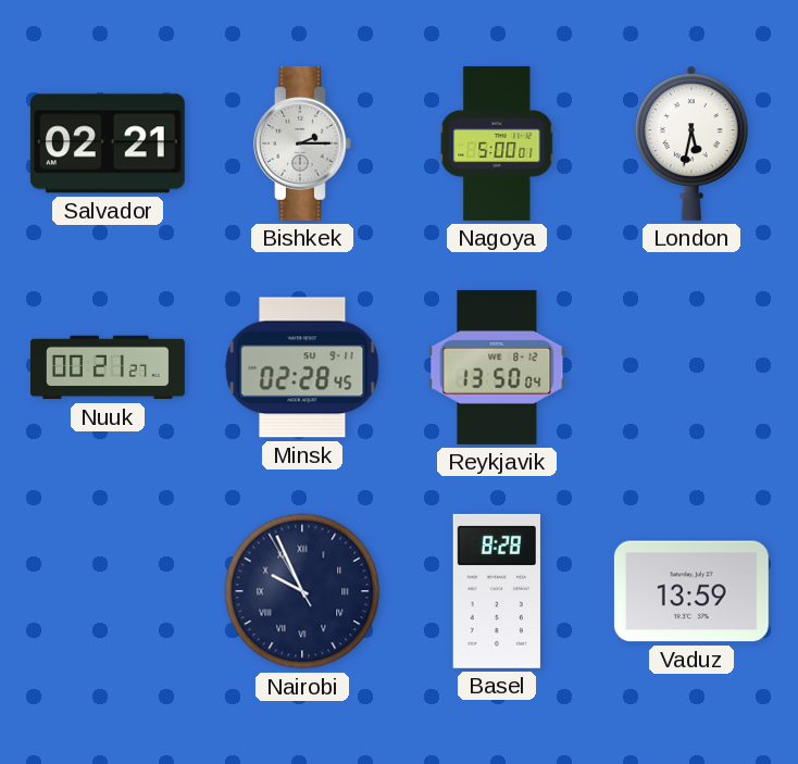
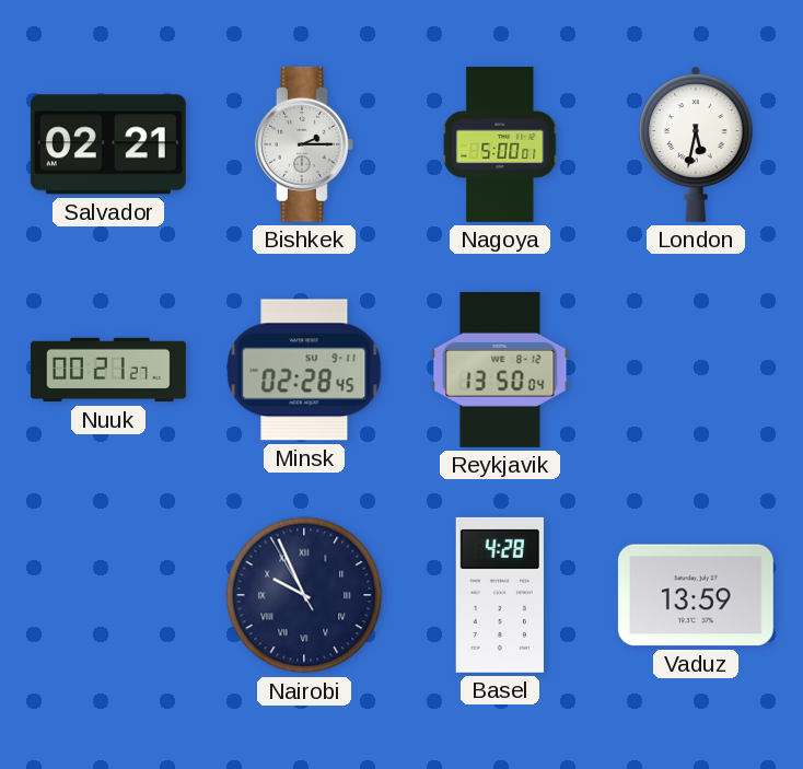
Basel: 8:28 -> 4:28 (500, 595)
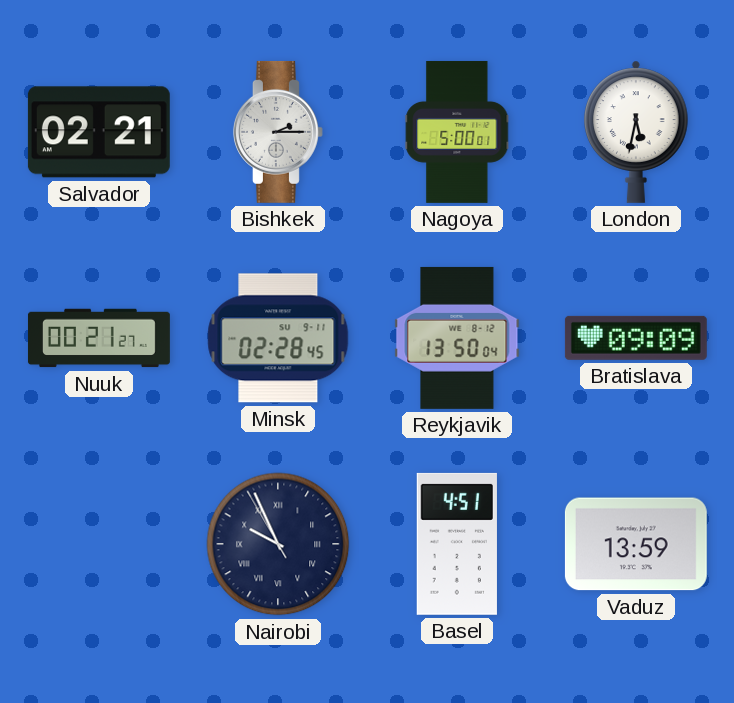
Bratislava: none -> 09:09 (636, 338)
Basel: 4:28 -> 4:51 (457, 544)
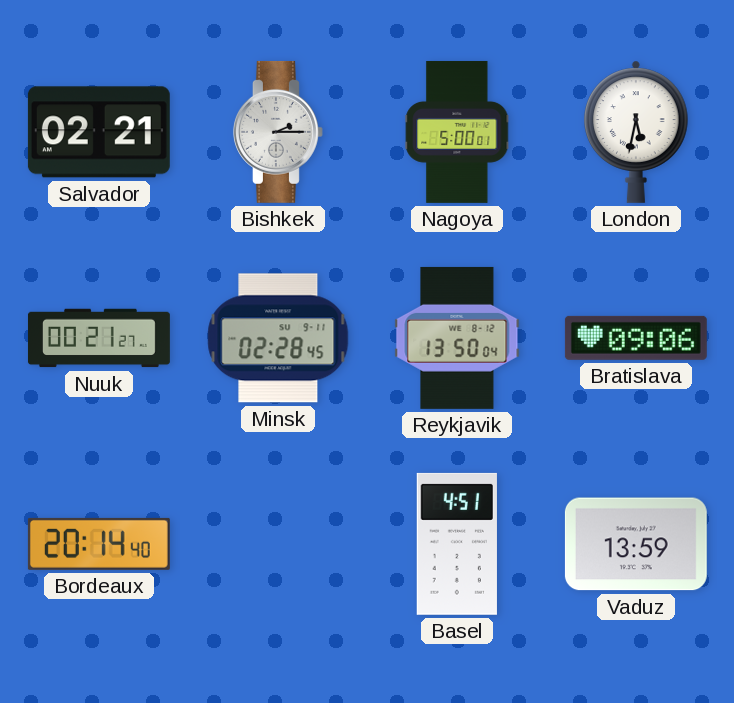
Bratislava: 09:09 -> 09:06 (636, 338)
Bordeaux: none -> 20:14 (99, 544)
Nairobi: 9:55 -> none (278, 544)
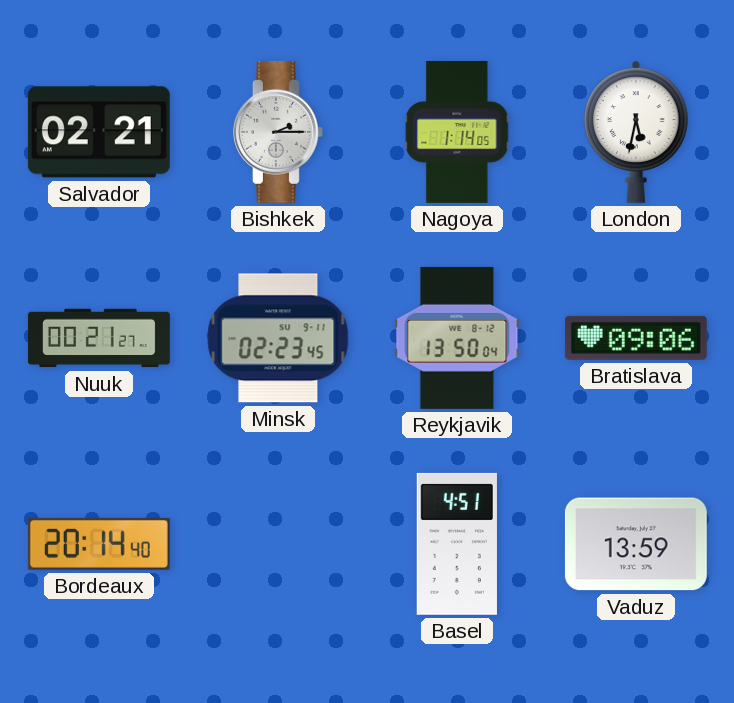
Nagoya: 5:00 -> 1:14 (457, 132)
Minsk: 02:28 -> 02:23 (278, 338)
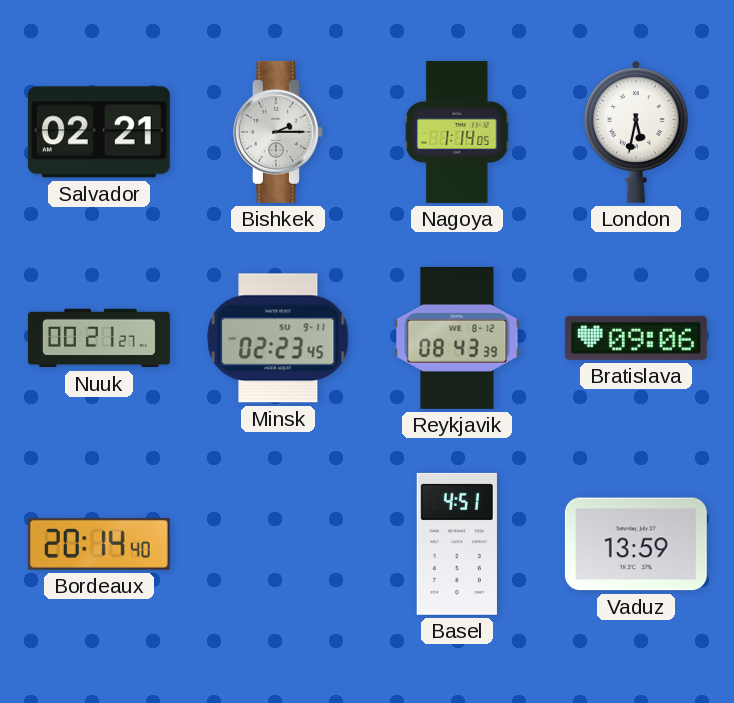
Reykjavik: 13:50 -> 08:43 (457, 338)
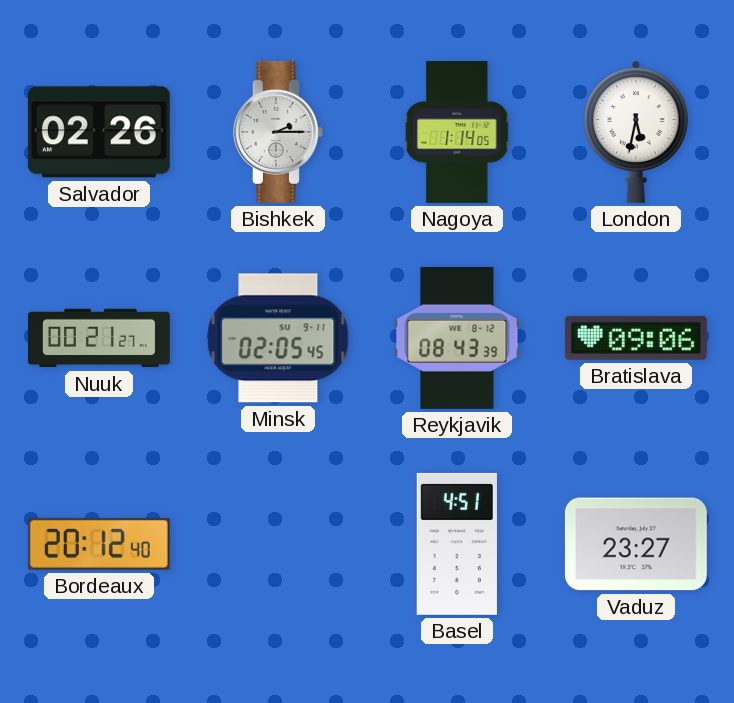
Salvador: 02:21 -> 02:26 (99, 132)
Minsk: 02:23 -> 02:05 (278, 338)
Bordeaux: 20:14 -> 20:12 (99, 544)
Vaduz: 13:59 -> 23:27 (636, 544)
